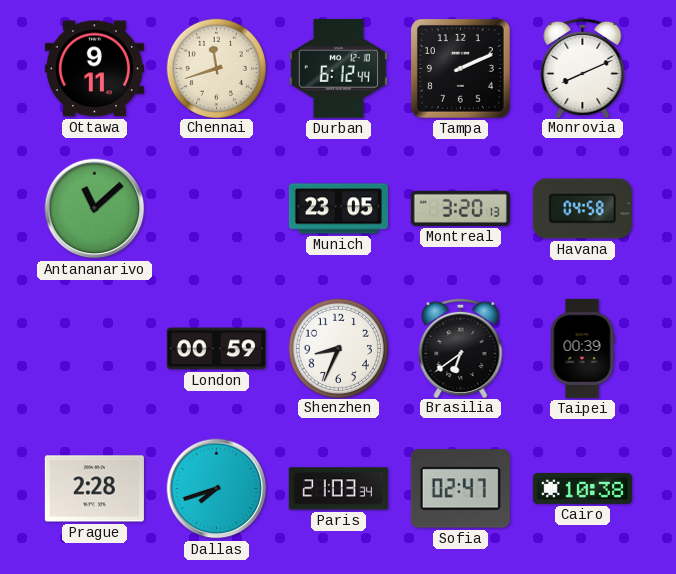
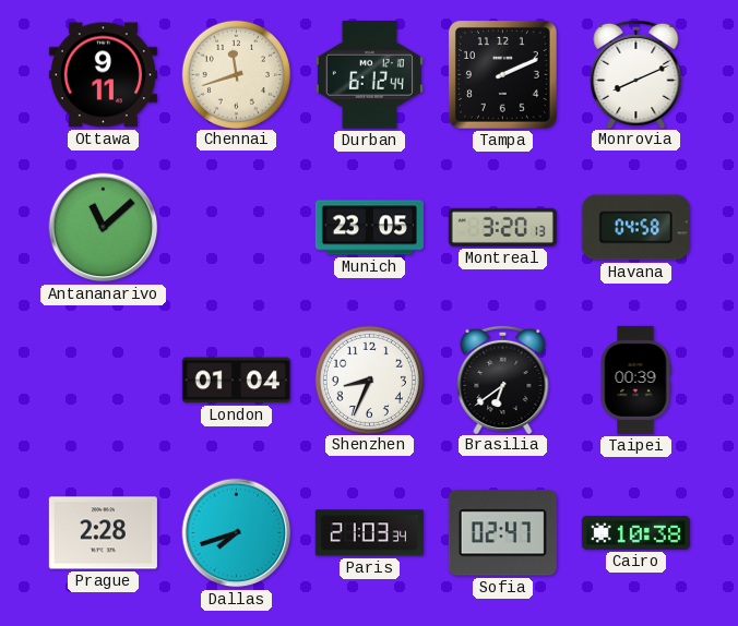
London: 00:59 -> 01:04 (236, 381)
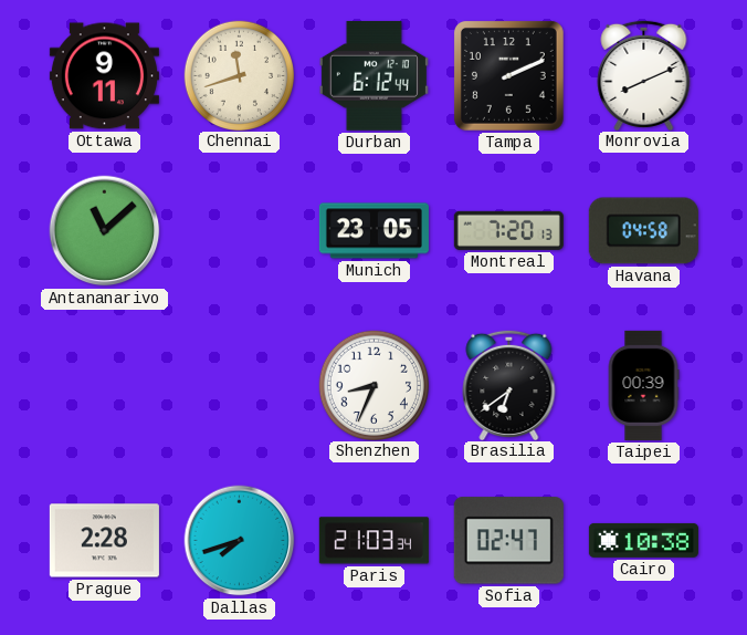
Montreal: 3:20 -> 7:20 (508, 230)
London: 01:04 -> none (236, 381)
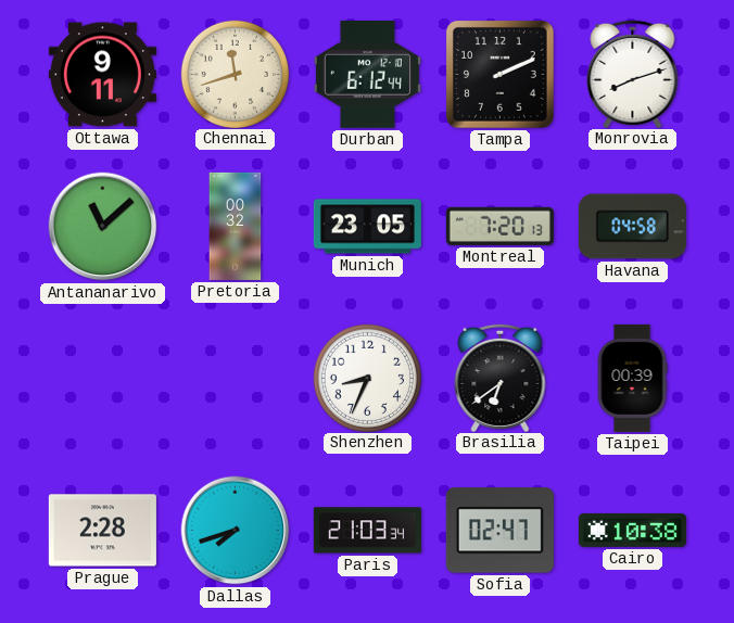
Monrovia: 8:11 -> 8:12 (633, 73)
Pretoria: none -> 00:32 (236, 226)
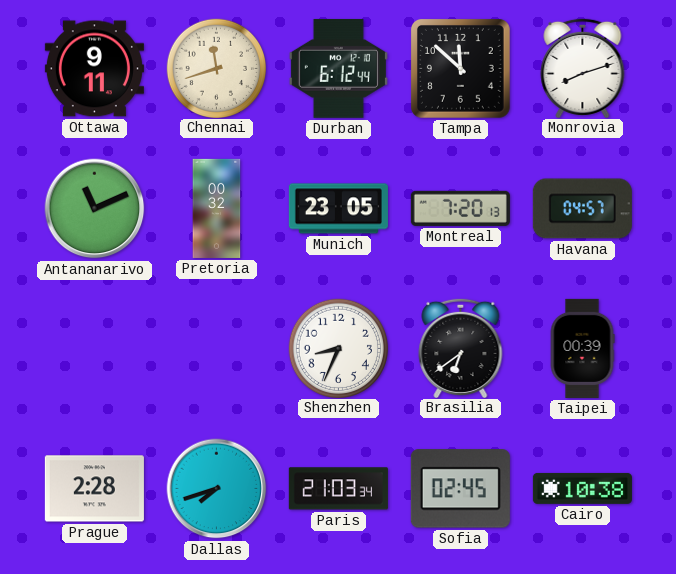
Tampa: 2:11 -> 11:52 (460, 68)
Antananarivo: 11:08 -> 11:11 (95, 209)
Havana: 04:58 -> 04:57 (582, 209)
Sofia: 02:47 -> 02:45 (460, 489)
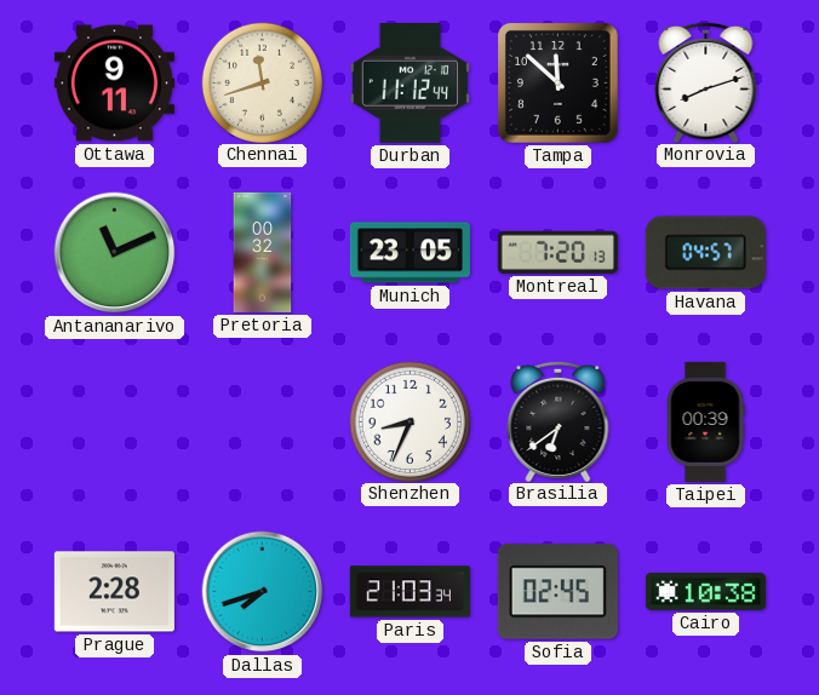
Durban: 6:12 -> 11:12 (409, 82)
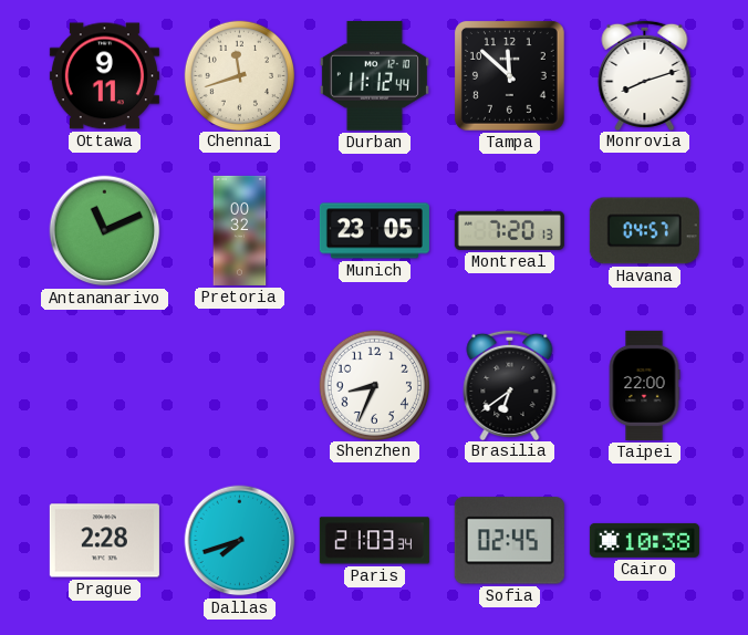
Taipei: 00:39 -> 22:00 (644, 385)
